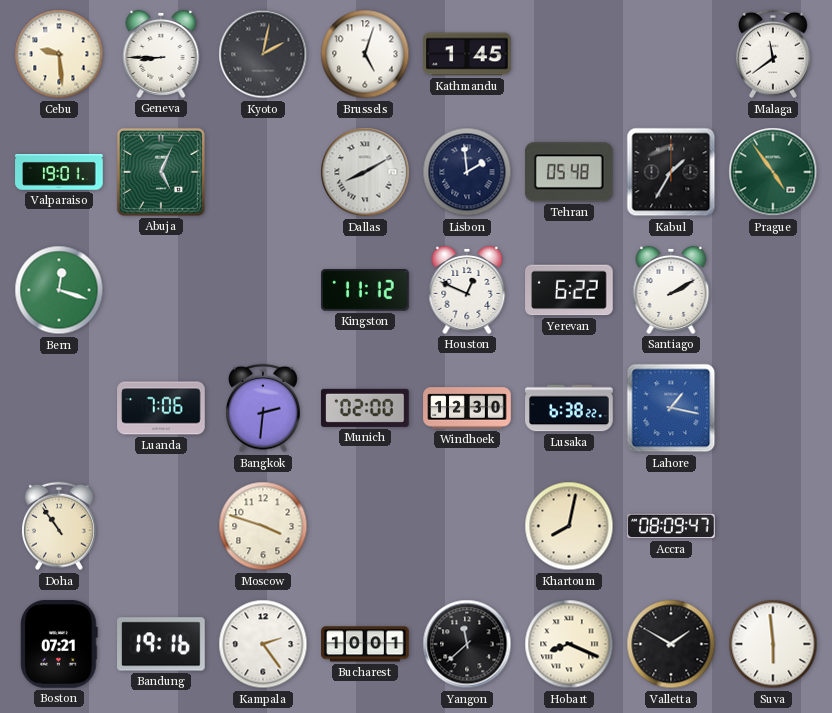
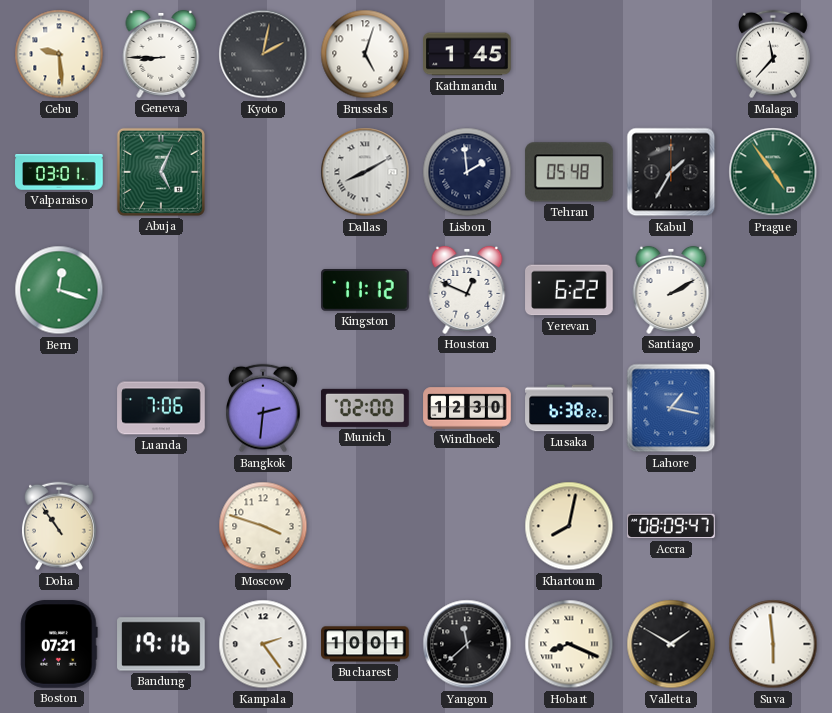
Malaga: 11:39 -> 11:37 (773, 54)
Valparaiso: 19:01 -> 03:01 (59, 172)
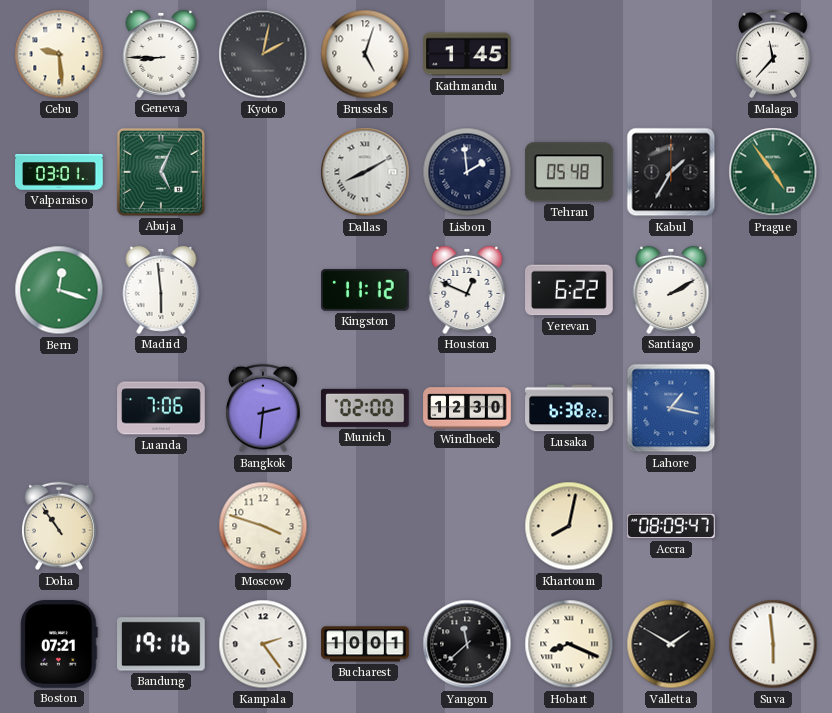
Madrid: none -> 5:59 (161, 290)
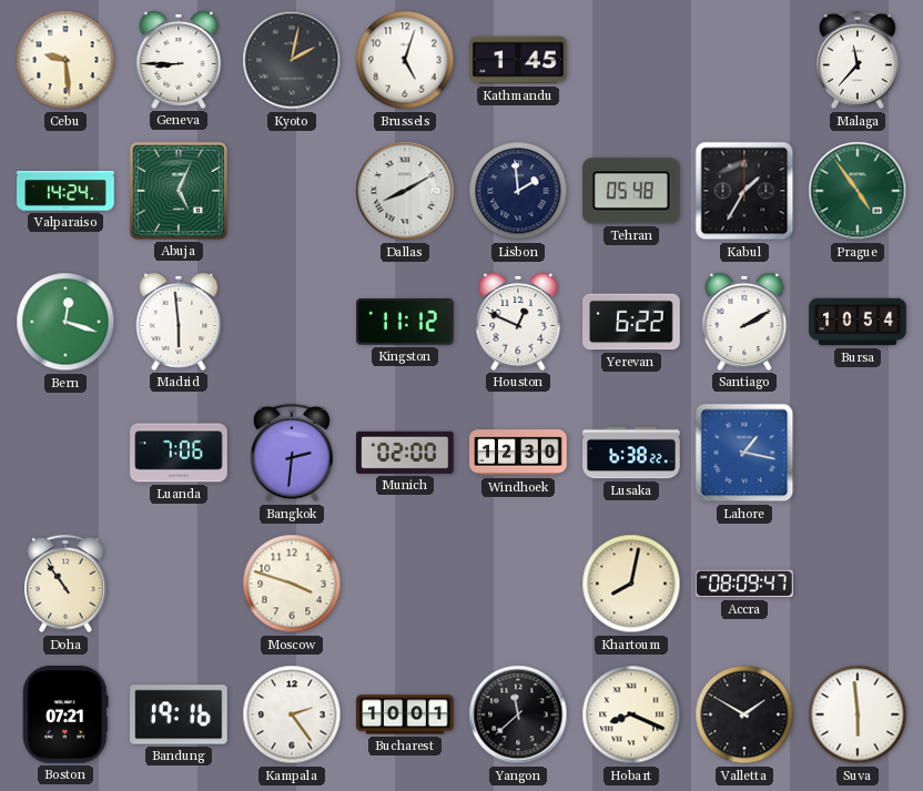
Valparaiso: 03:01 -> 14:24 (65, 191)
Bursa: none -> 10:54 (858, 322)
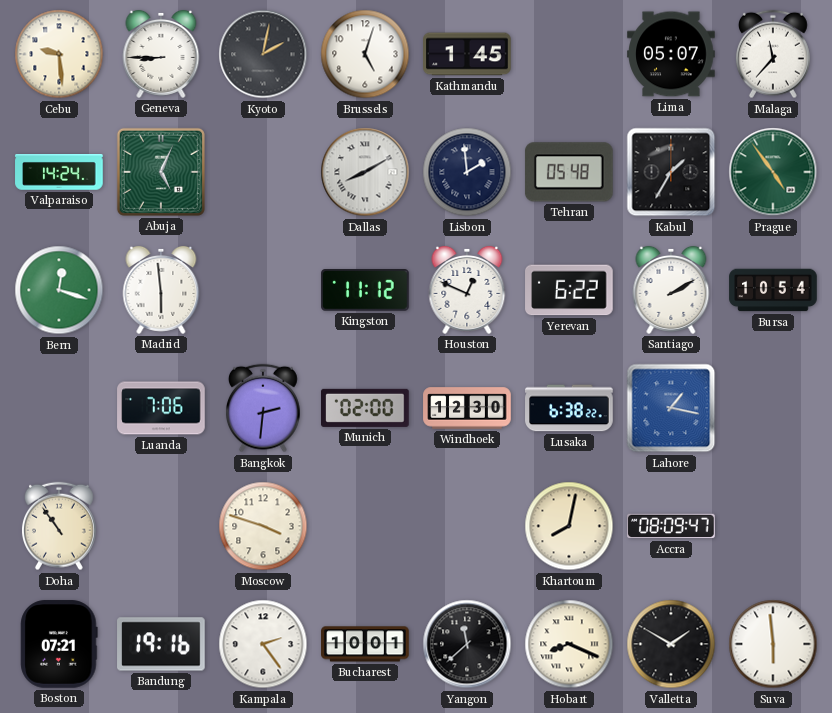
Lima: none -> 05:07 (671, 54)
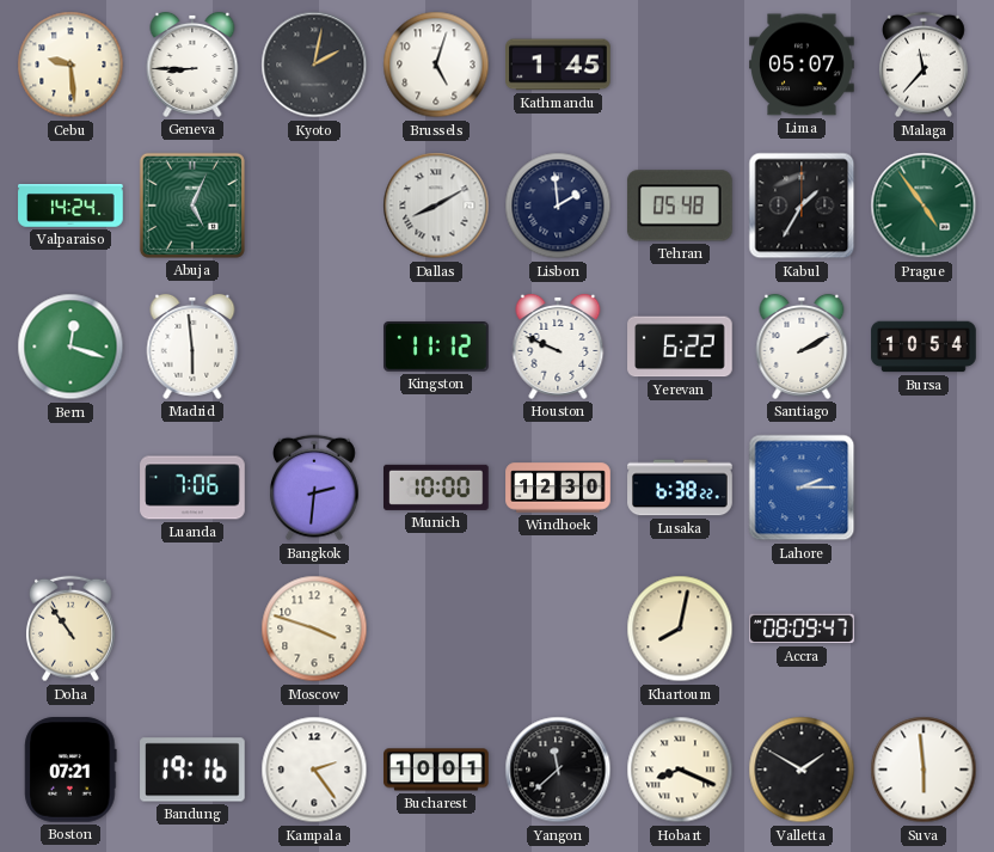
Houston: 12:49 -> 9:49 (558, 347)
Munich: 02:00 -> 10:00 (436, 488)
Lahore: 1:17 -> 2:15 (802, 488)
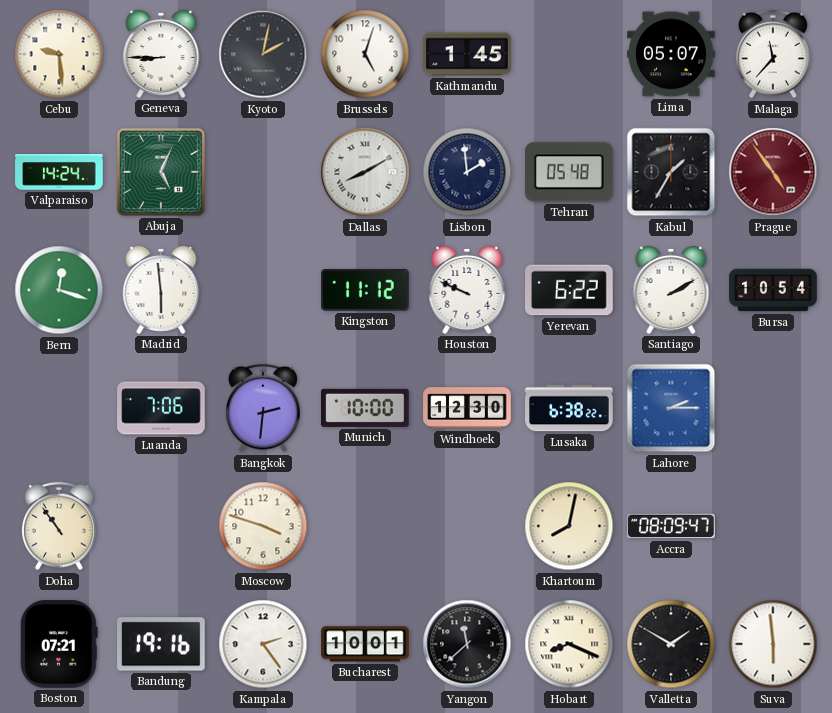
Prague dial: green -> burgundy (773, 172)
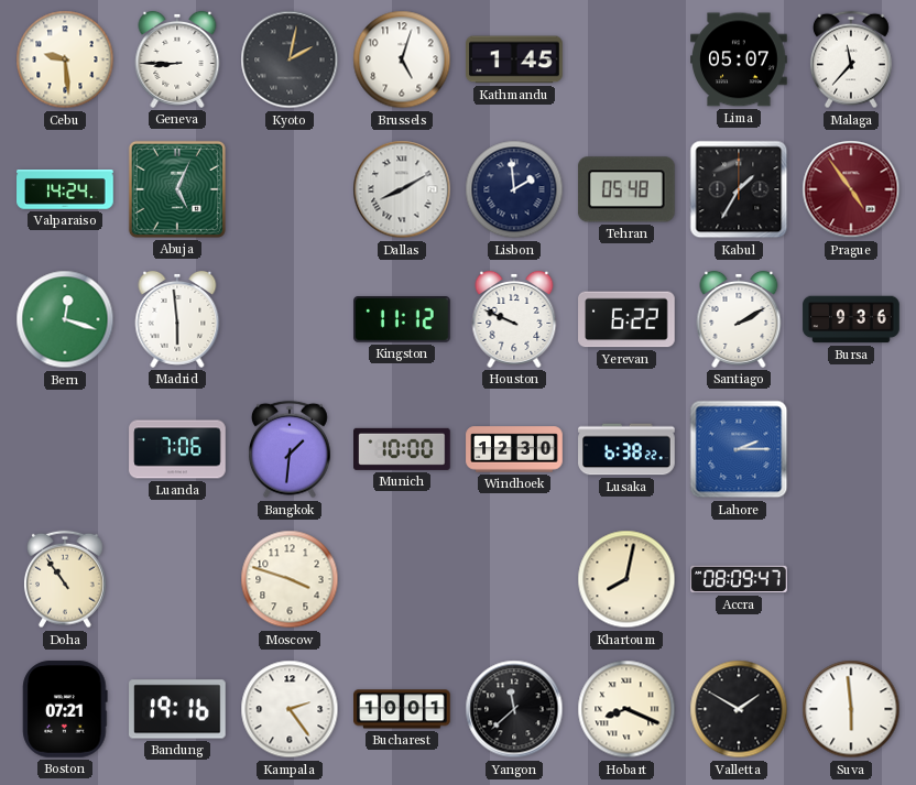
Bursa: 10:54 -> 9:36 (851, 319)
Bangkok: 2:31 -> 1:31 (290, 449)
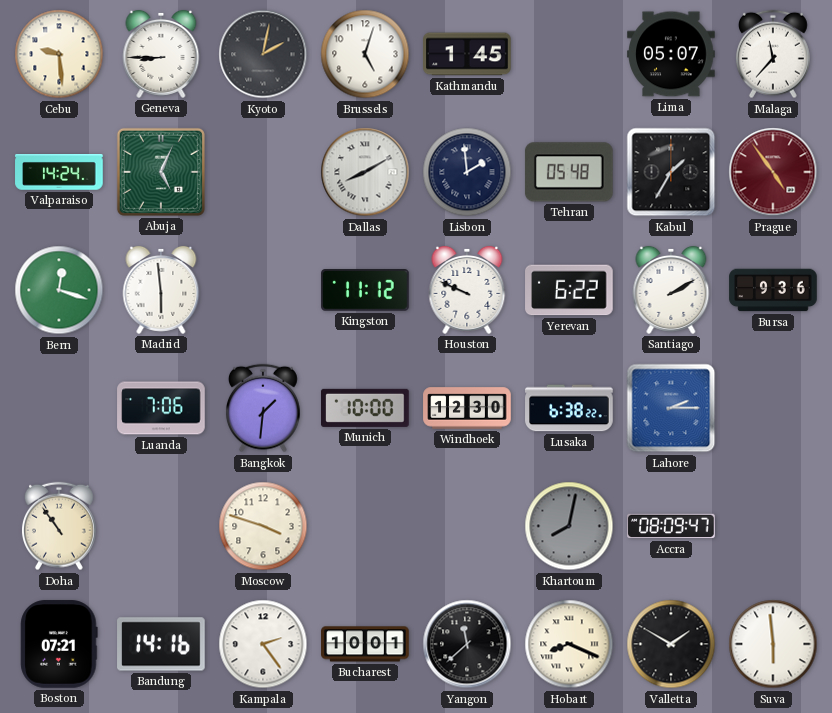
Khartoum dial: cream -> grey (569, 526)
Bandung: 19:16 -> 14:16 (161, 644)
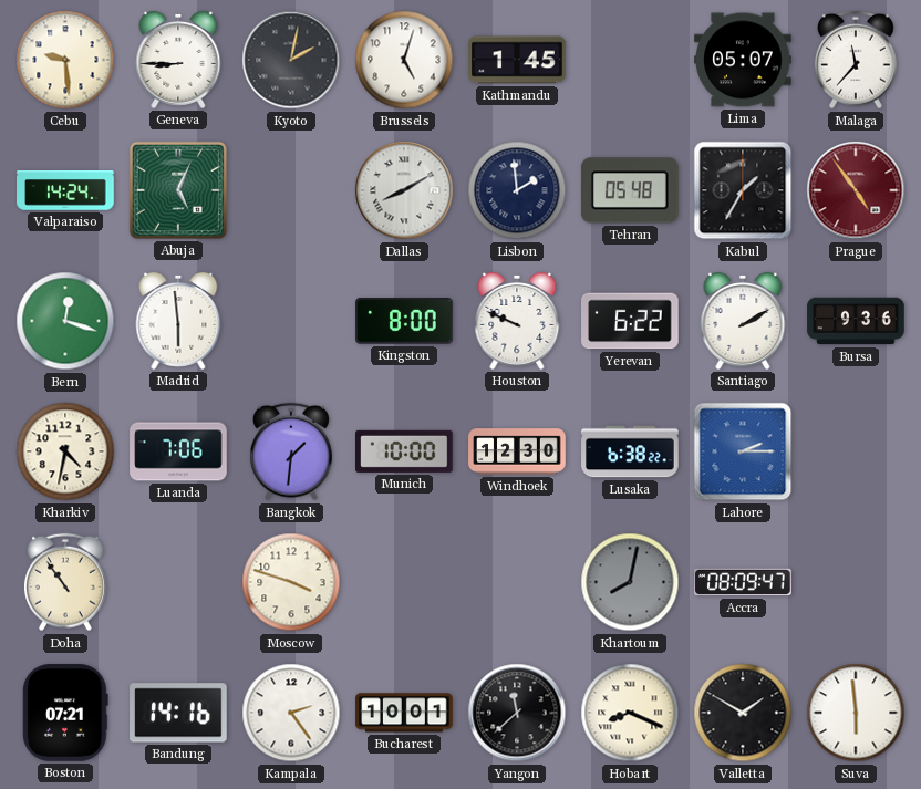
Kingston: 11:12 -> 8:00 (404, 321)
Kharkiv: none -> 4:32 (65, 451)
